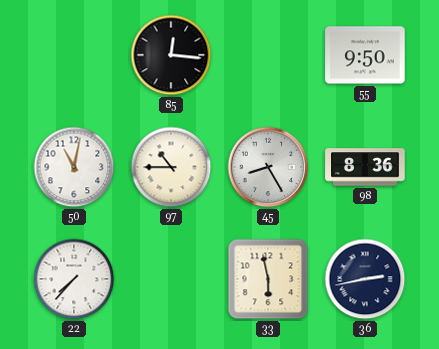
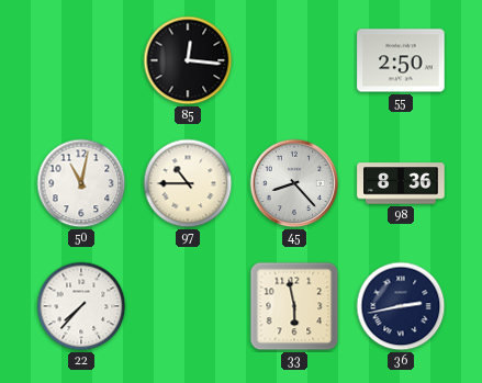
55: 9:50 -> 2:50 (401, 60)
45: 8:25 -> 8:23 (294, 183)
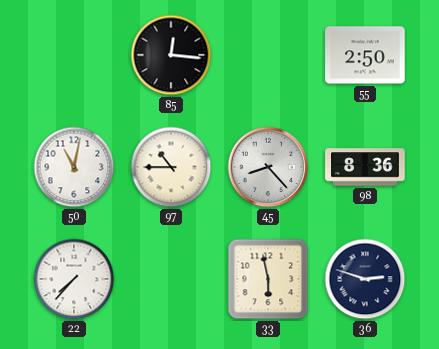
36: 2:43 -> 2:48 (365, 279)
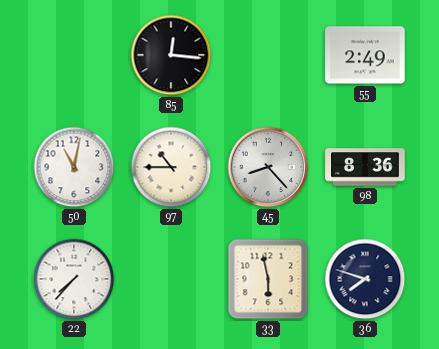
55: 2:50 -> 2:49 (365, 55)
36: 2:48 -> 7:48 (365, 279)
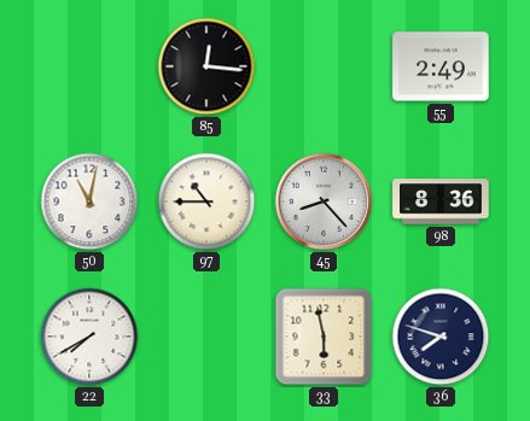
22: 7:37 -> 7:40 (89, 337)
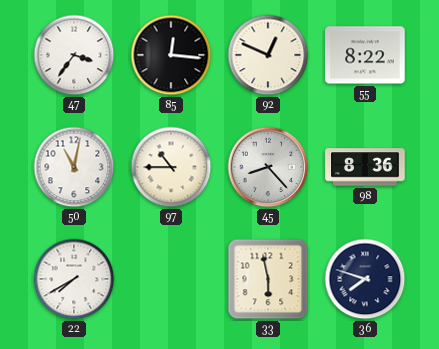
47: none -> 3:36 (74, 55)
92: none -> 12:49 (268, 55)
55: 2:49 -> 8:22 (365, 55)
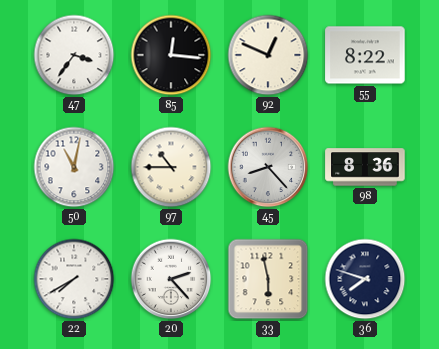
20: none -> 2:23 (171, 279)
